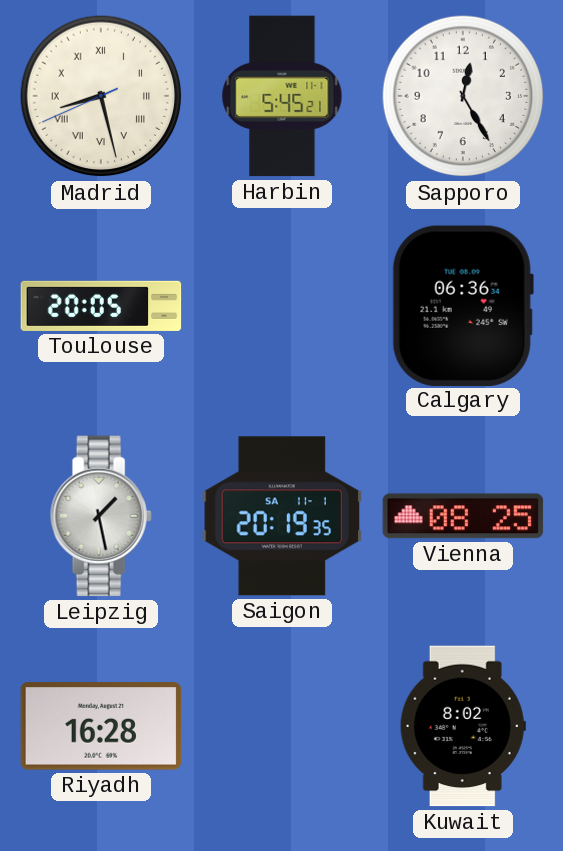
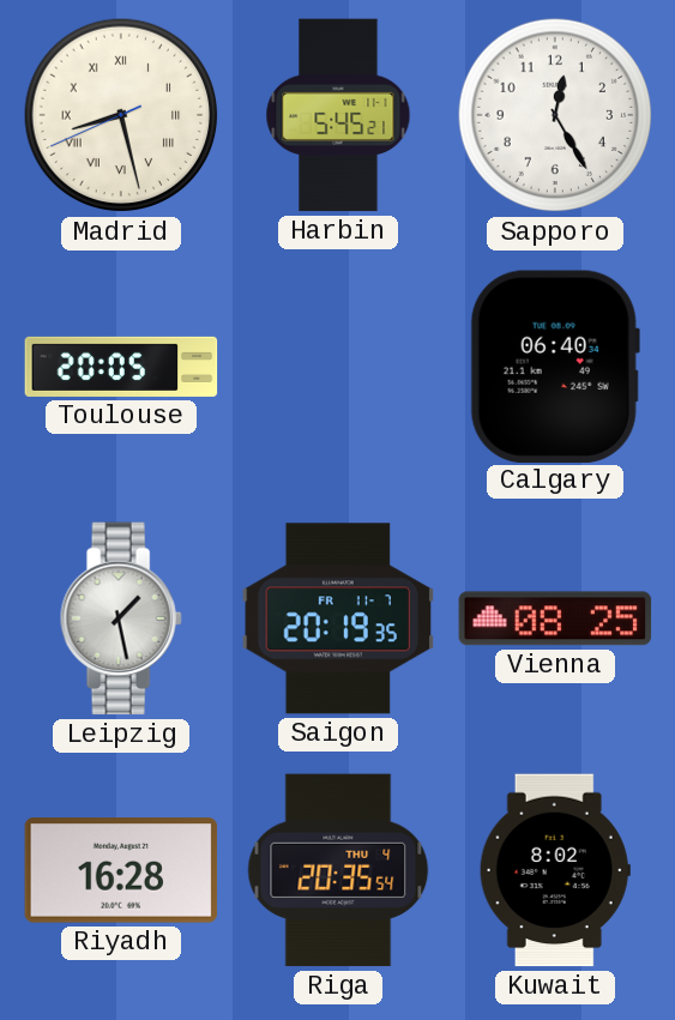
Calgary: 06:36 -> 06:40 (555, 366)
Saigon date: SA 11-1 -> FR 11-7 (338, 618)
Riga: none -> 20:35 (338, 870)
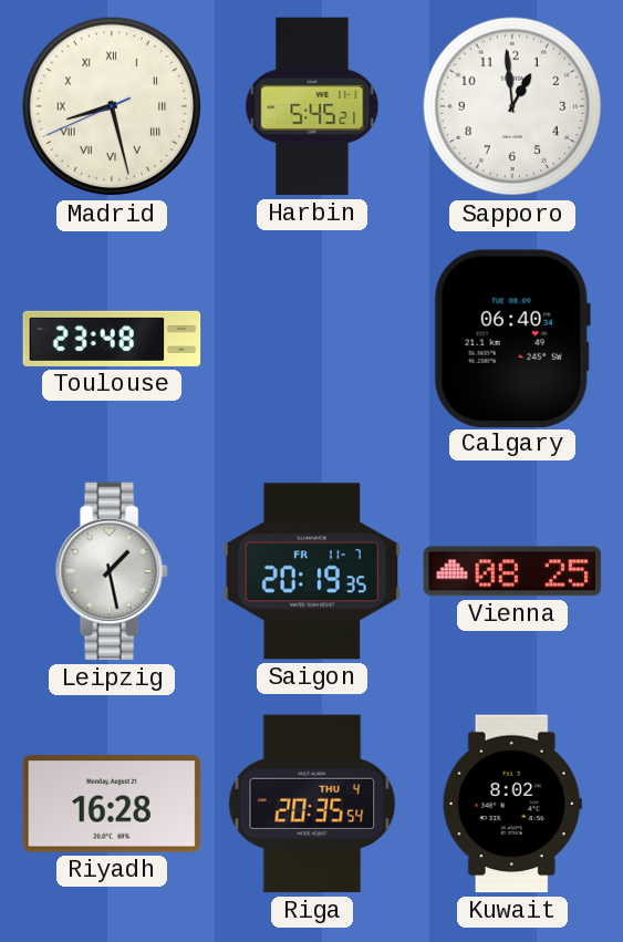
Sapporo: 12:25 -> 12:59 (512, 106)
Toulouse: 20:05 -> 23:48 (112, 339)
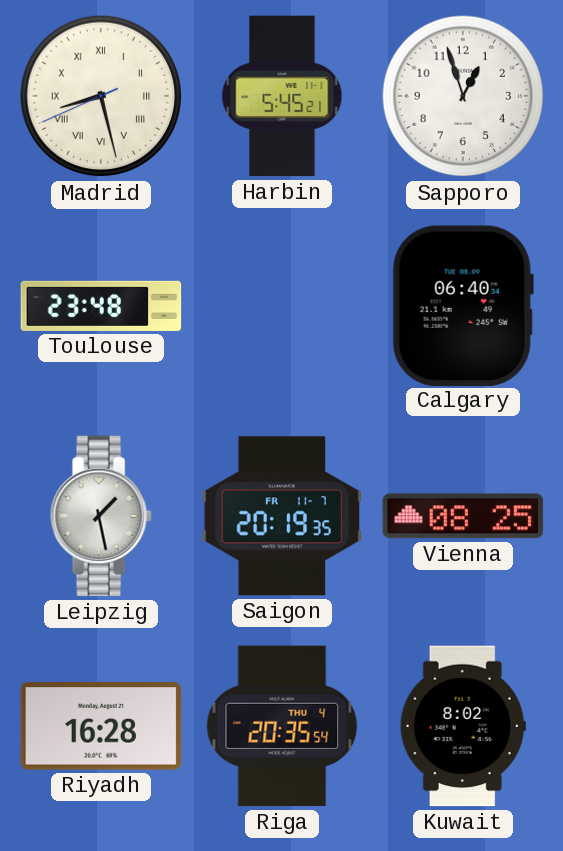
Sapporo: 12:59 -> 12:57 (463, 96)
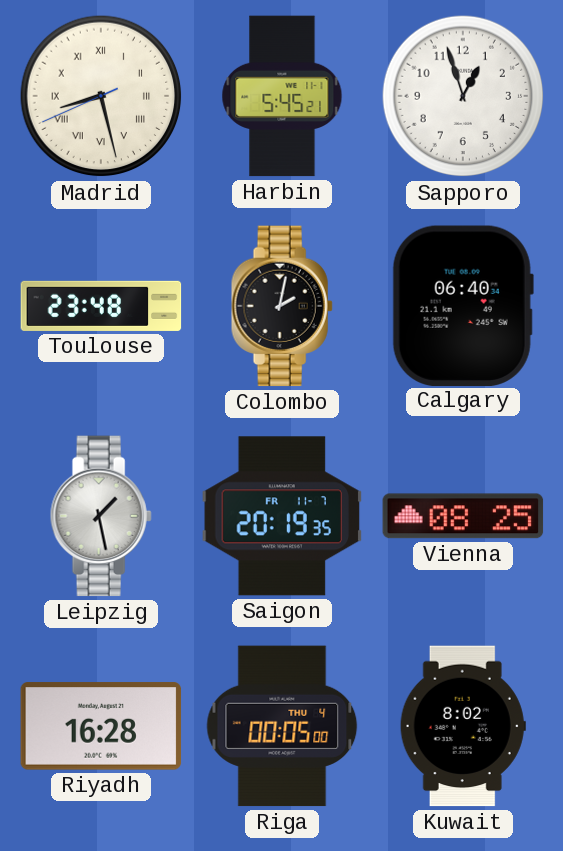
Colombo: none -> 2:02 (282, 306)
Riga: 20:35 -> 00:05 (282, 726)
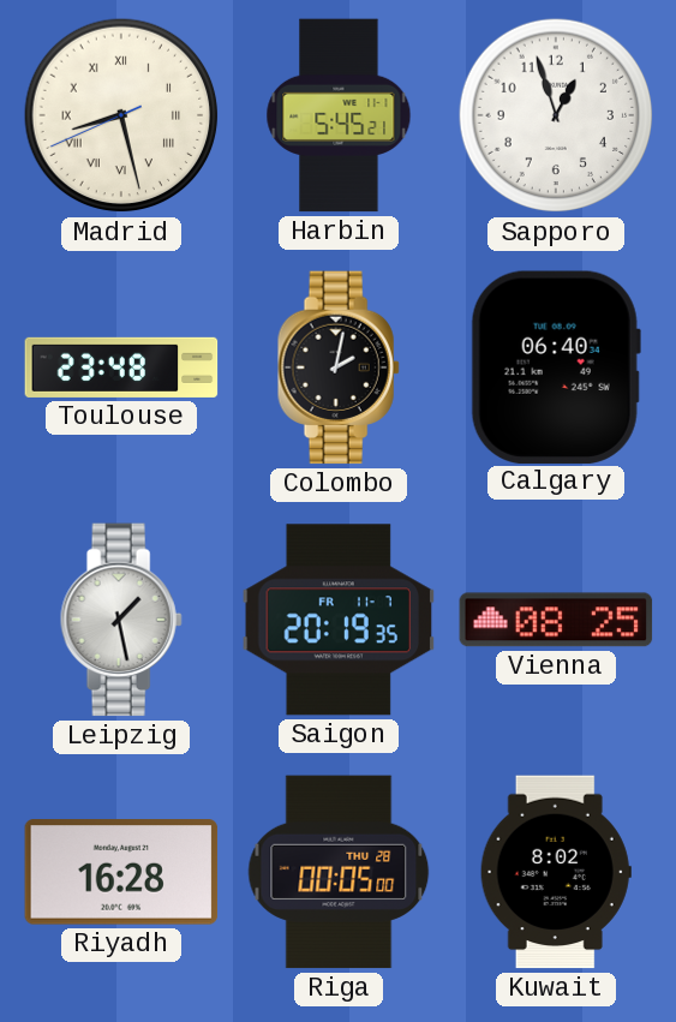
Riga date: THU 4 -> THU 28 (339, 872)
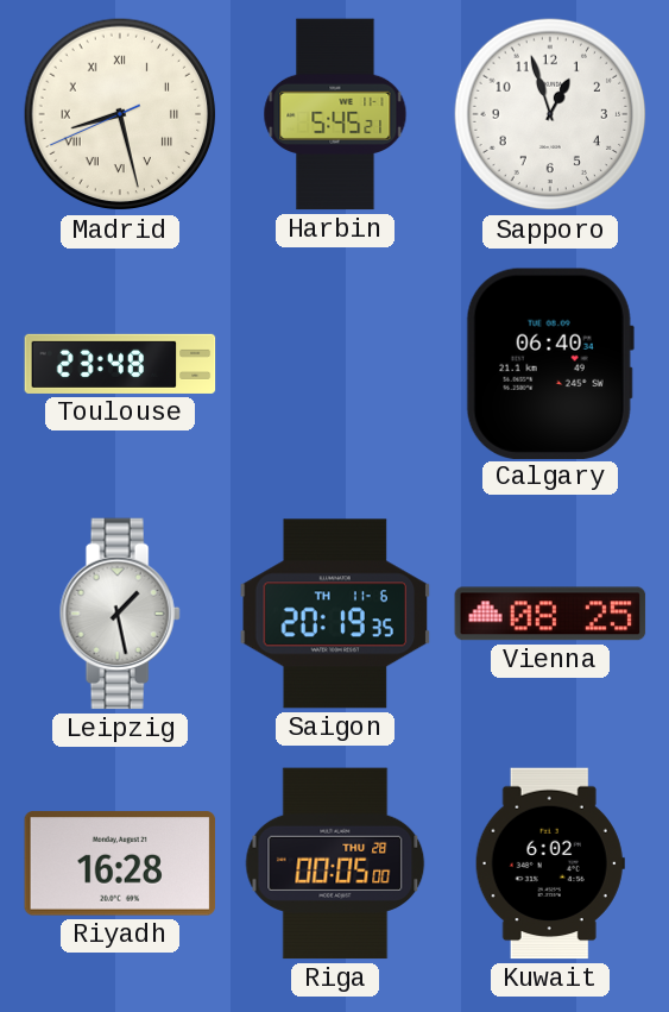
Colombo: 2:02 -> none (339, 367)
Saigon date: FR 11-7 -> TH 11-6 (335, 614)
Kuwait: 8:02 -> 6:02 (550, 863)
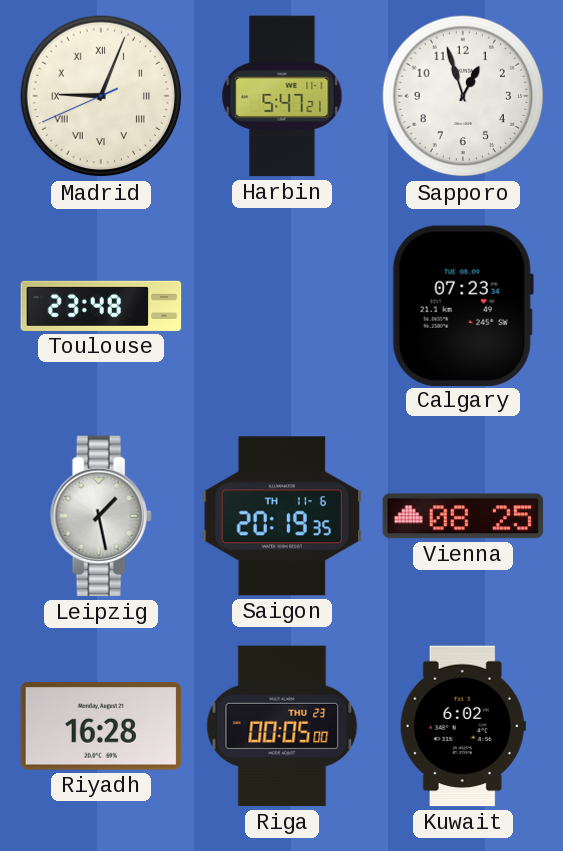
Madrid: 8:27 -> 9:03 (101, 96)
Harbin: 5:45 -> 5:47 (282, 96)
Calgary: 06:40 -> 07:23 (463, 305)
Riga date: THU 28 -> THU 23 (282, 726)
